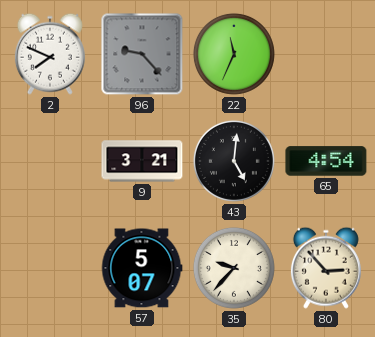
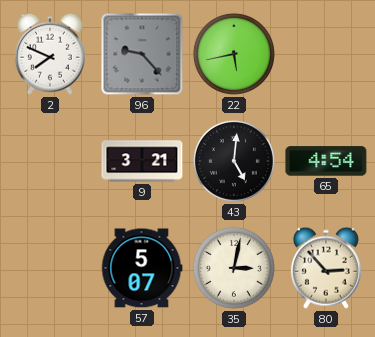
22: 11:34 -> 5:43 (234, 54)
35: 9:37 -> 3:02 (234, 268)
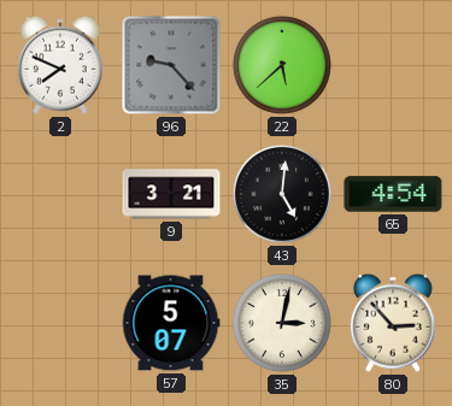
22: 5:43 -> 5:38 (282, 65)
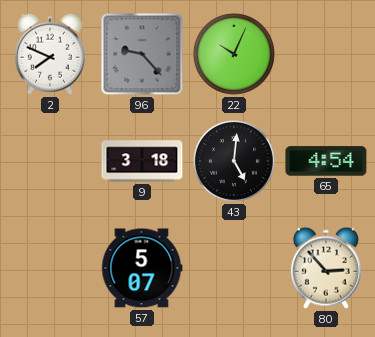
22: 5:38 -> 10:04 (234, 54)
9: 3:21 -> 3:18 (142, 161)
35: 3:02 -> none (282, 323)
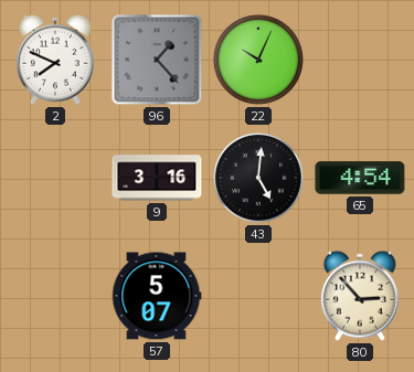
96: 9:23 -> 1:23 (157, 60)
9: 3:18 -> 3:16 (157, 178)
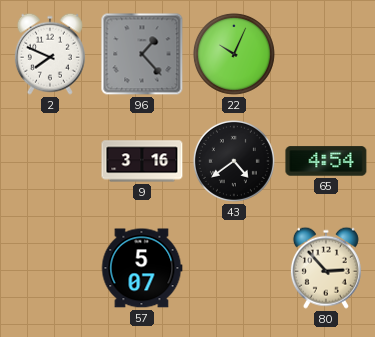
43: 5:01 -> 4:39 (234, 161)
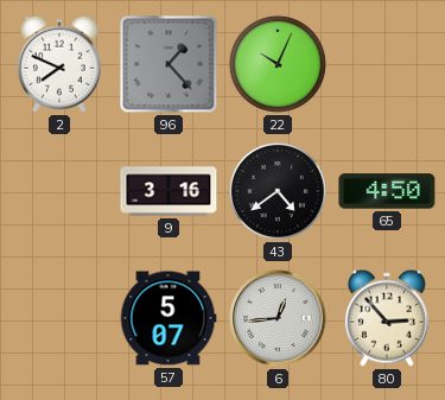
65: 4:54 -> 4:50 (387, 191)
6: none -> 12:44 (278, 318)
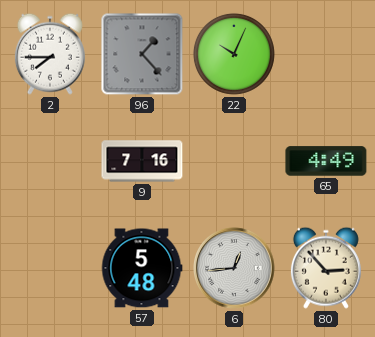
2: 7:49 -> 7:45 (50, 54)
9: 3:16 -> 7:16 (142, 161)
43: 4:39 -> none (278, 191)
65: 4:50 -> 4:49 (326, 161)
57: 5:07 -> 5:48 (142, 268)
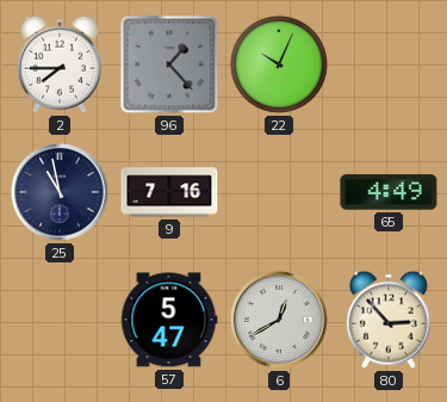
25: none -> 10:58 (60, 192)
57: 5:48 -> 5:47 (169, 320)
6: 12:44 -> 12:40 (279, 320)
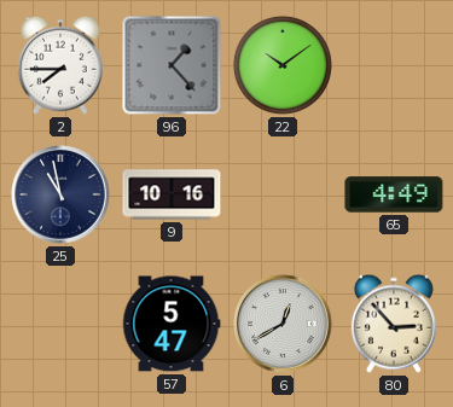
22: 10:04 -> 10:09 (283, 65)
9: 7:16 -> 10:16 (172, 194)
